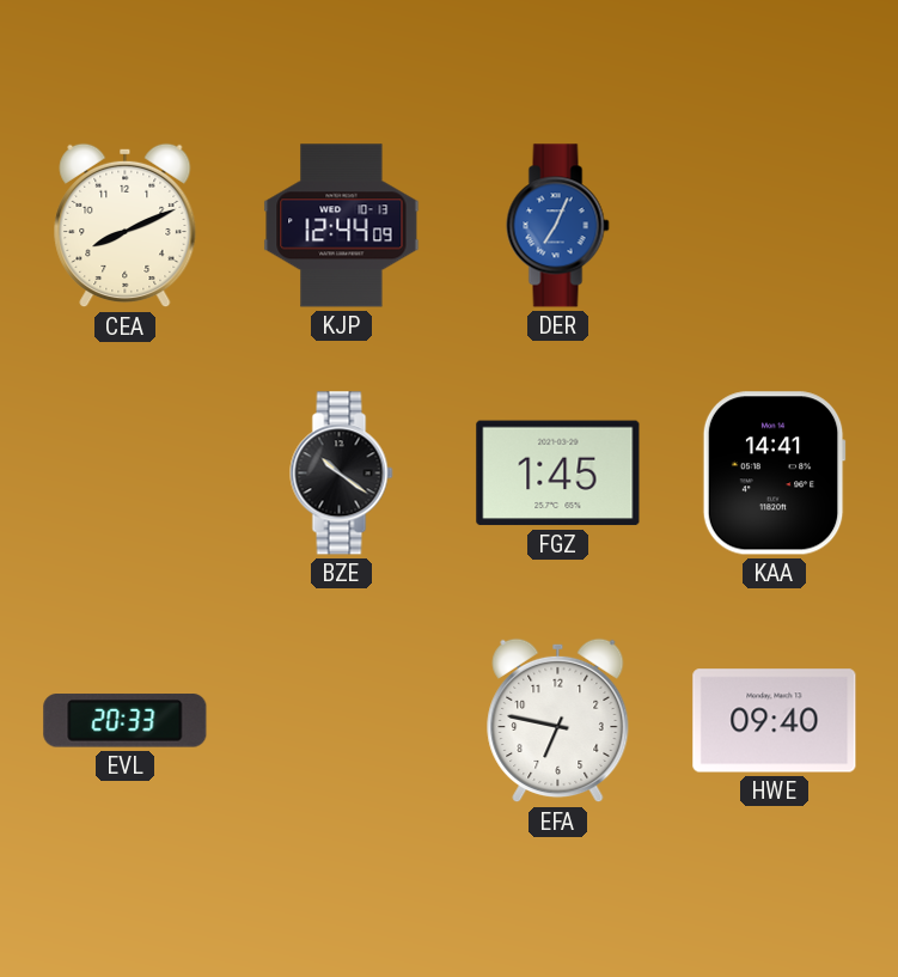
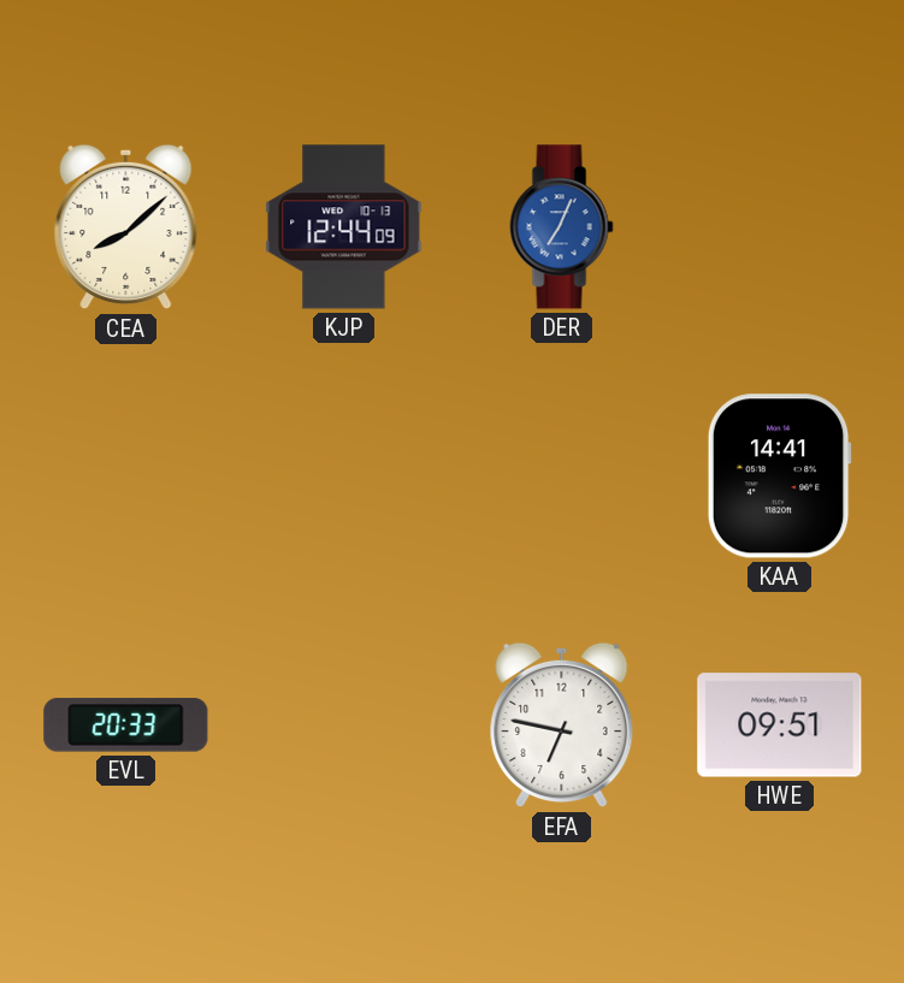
CEA: 8:11 -> 8:08 (126, 227)
BZE: 10:21 -> none (342, 474)
FGZ: 1:45 -> none (558, 474)
HWE: 09:40 -> 09:51 (780, 726)
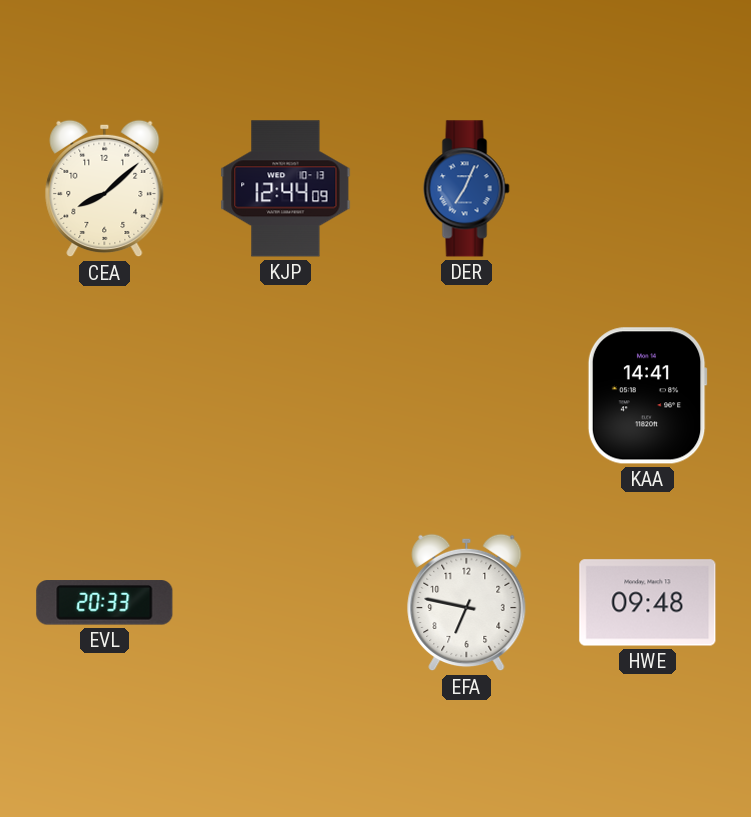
HWE: 09:51 -> 09:48 (648, 603)
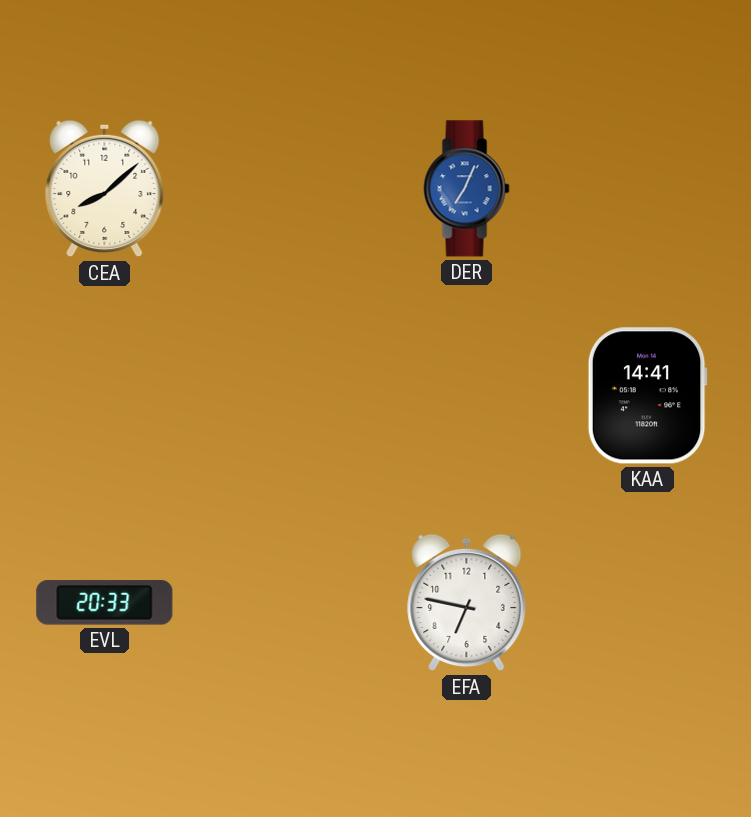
KJP: 12:44 -> none (286, 189)
HWE: 09:48 -> none (648, 603)
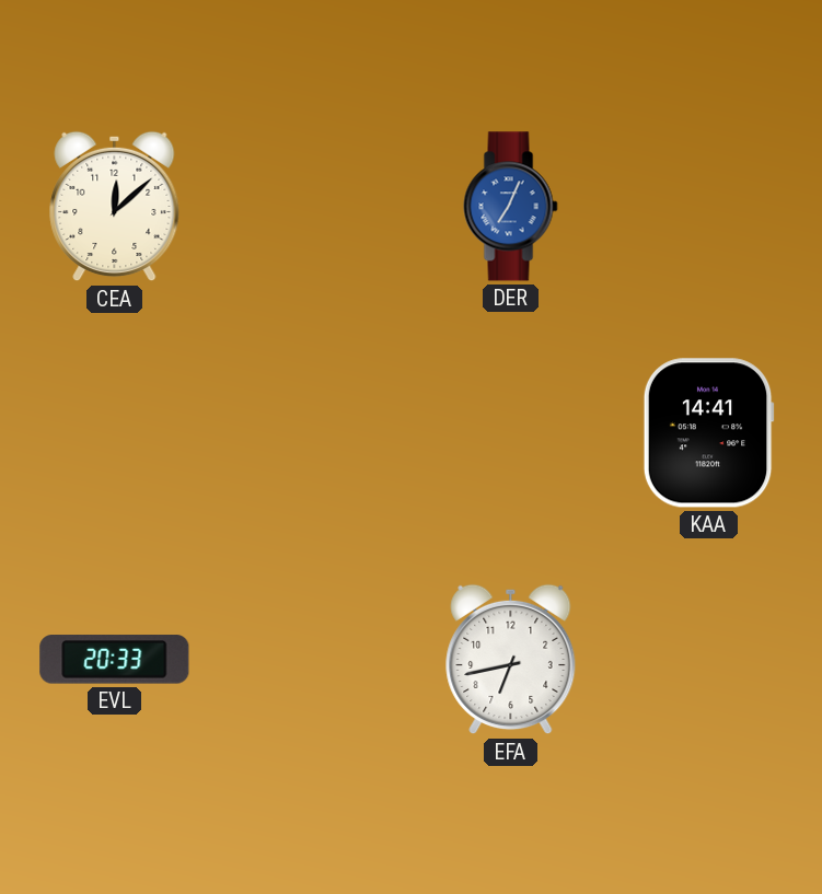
CEA: 8:08 -> 12:08 (115, 207)
EFA: 6:47 -> 6:43 (511, 660)
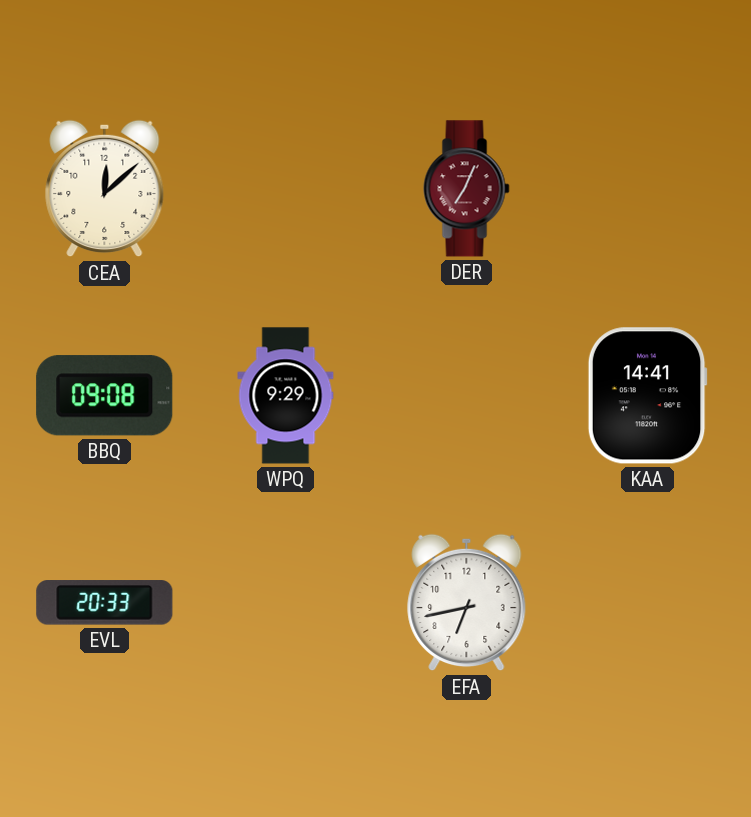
DER dial: blue -> burgundy (467, 189)
BBQ: none -> 09:08 (105, 396)
WPQ: none -> 9:29 (286, 396)
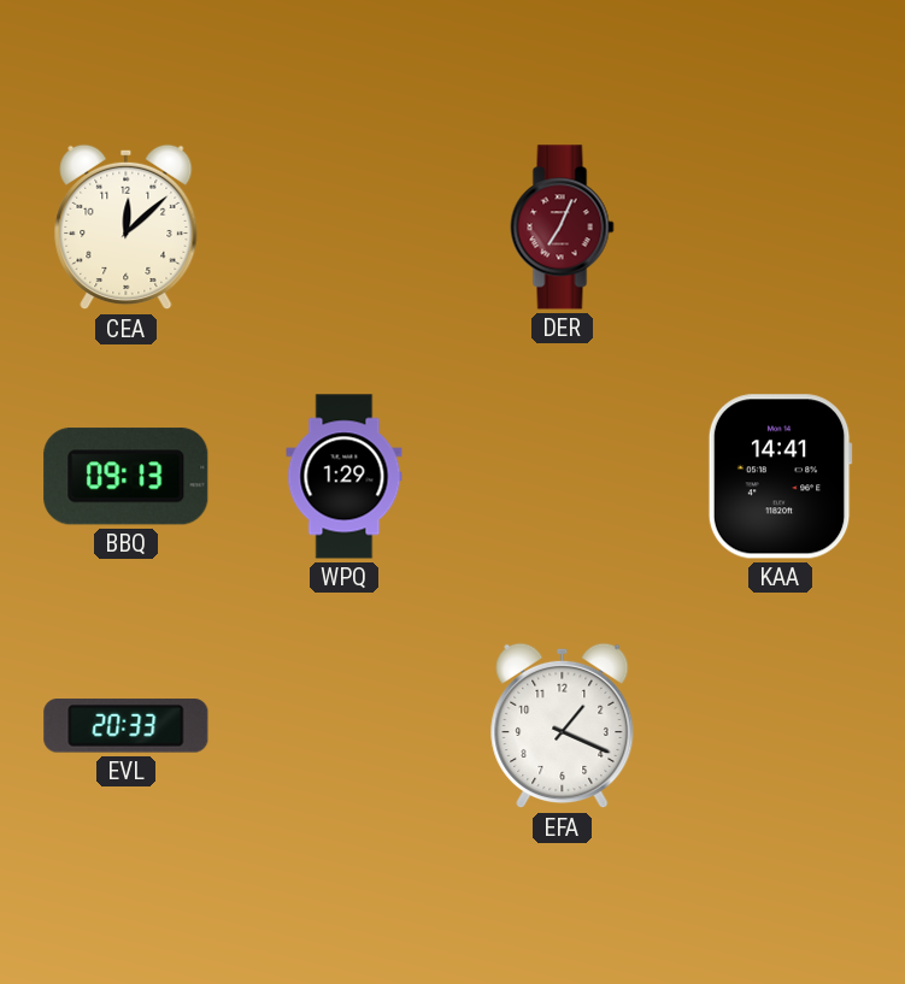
BBQ: 09:08 -> 09:13 (127, 477)
WPQ: 9:29 -> 1:29 (345, 477)
EFA: 6:43 -> 1:19 (563, 726)
